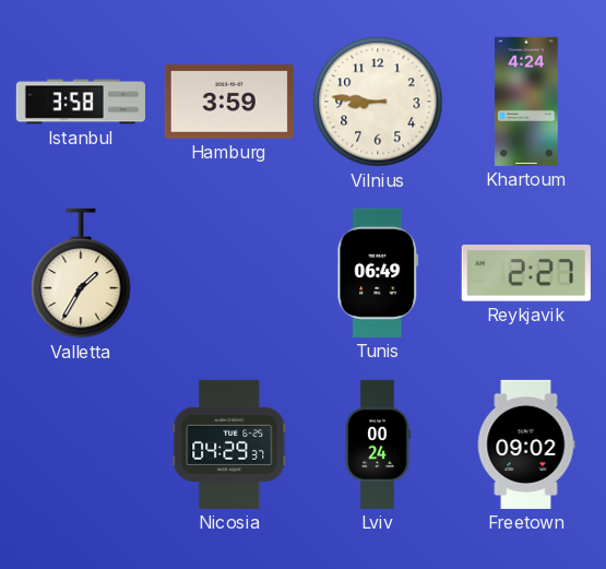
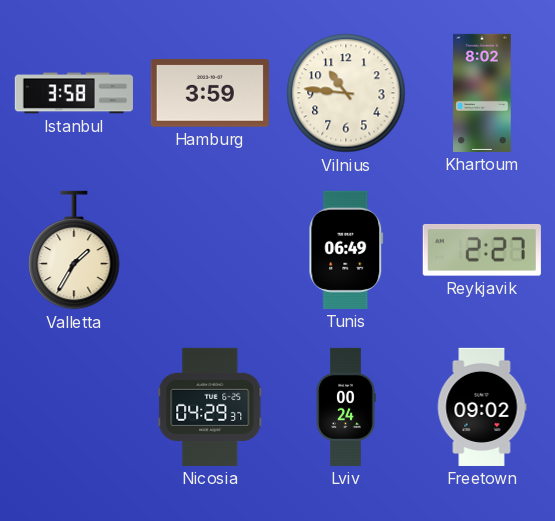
Vilnius: 8:46 -> 10:46 (346, 93)
Khartoum: 4:24 -> 8:02 (482, 93)
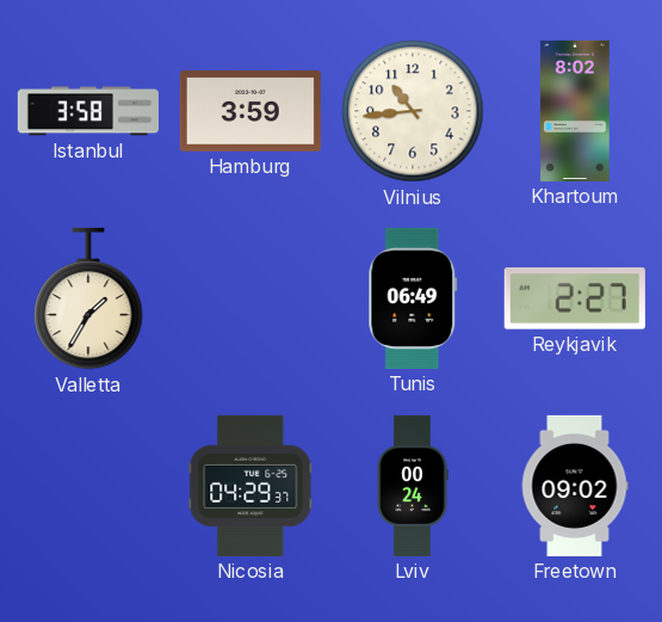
Vilnius: 10:46 -> 10:44 (413, 111)
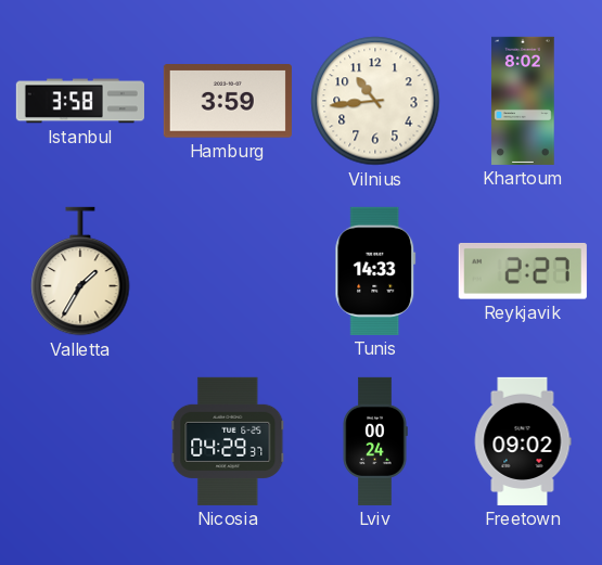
Tunis: 06:49 -> 14:33 (375, 271)
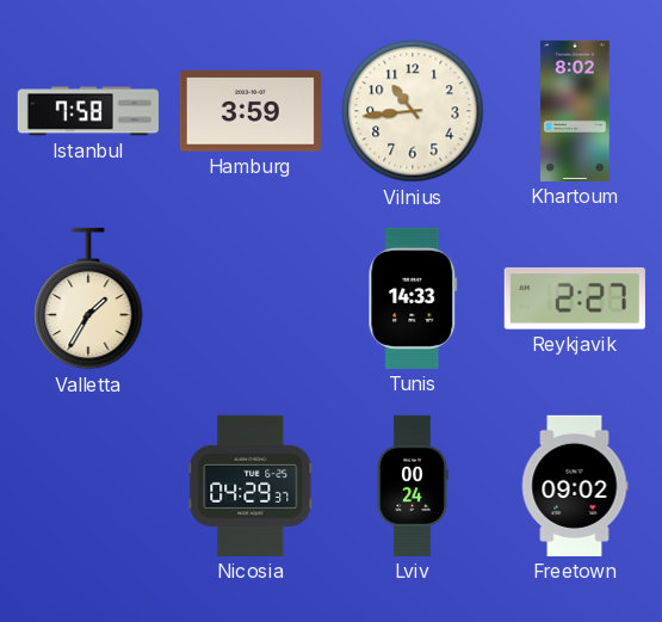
Istanbul: 3:58 -> 7:58 (88, 111)
